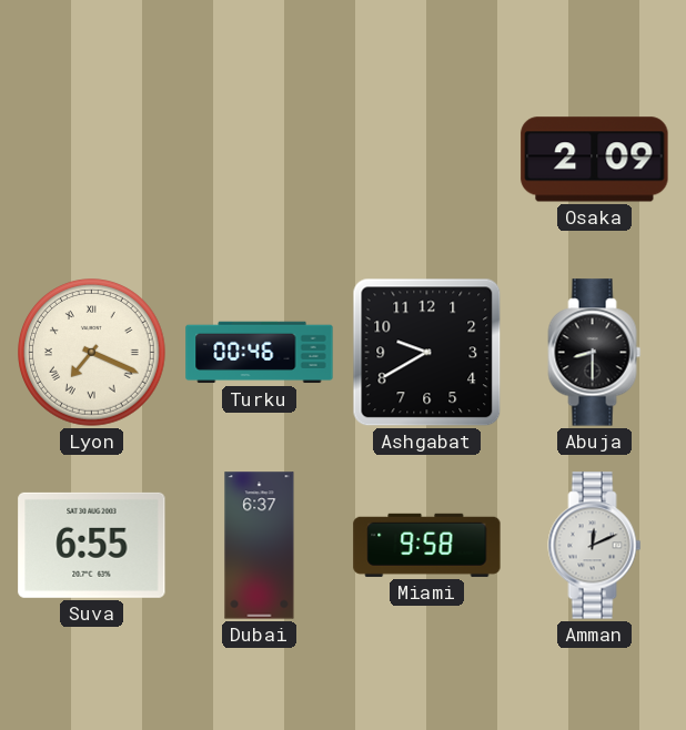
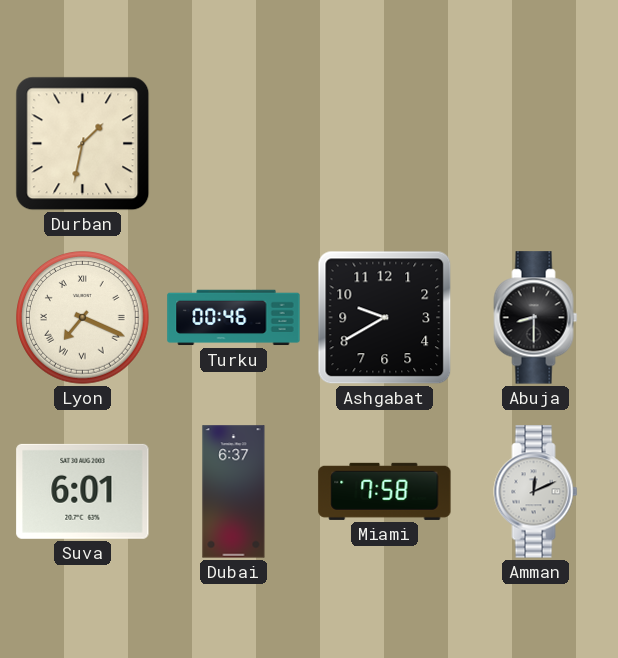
Durban: none -> 1:32 (83, 144)
Osaka: 2:09 -> none (595, 160)
Suva: 6:55 -> 6:01 (83, 491)
Miami: 9:58 -> 7:58 (385, 491)
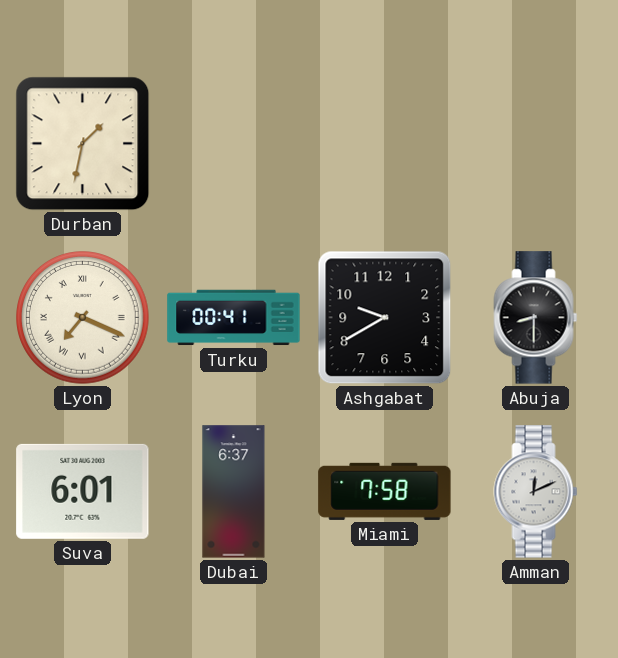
Turku: 00:46 -> 00:41 (234, 318)
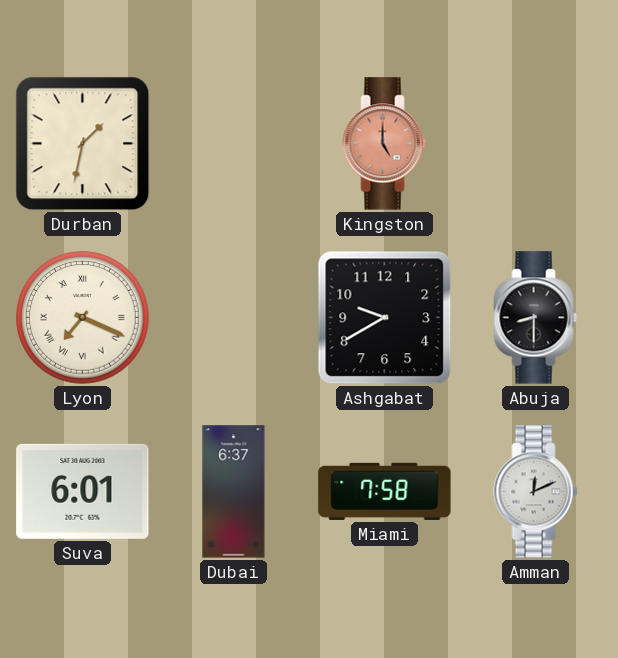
Kingston: none -> 5:00 (385, 144)
Turku: 00:41 -> none (234, 318)
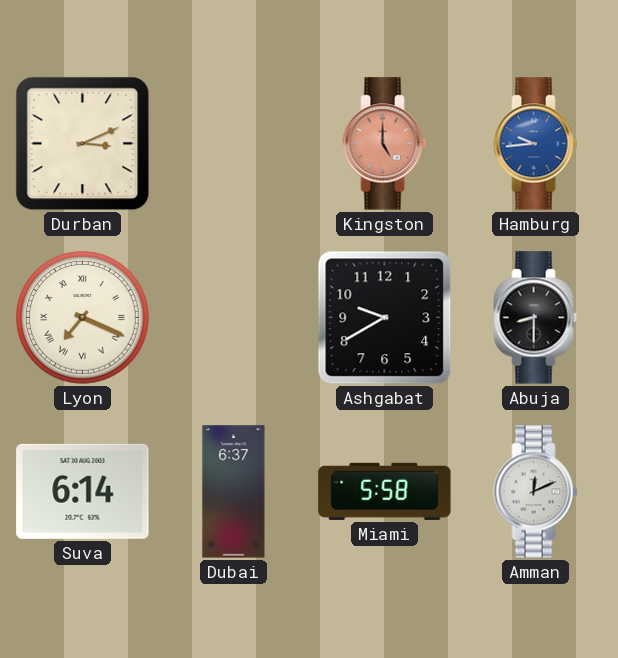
Durban: 1:32 -> 3:11 (83, 144)
Hamburg: none -> 9:44 (536, 144)
Suva: 6:01 -> 6:14 (83, 491)
Miami: 7:58 -> 5:58 (385, 491)
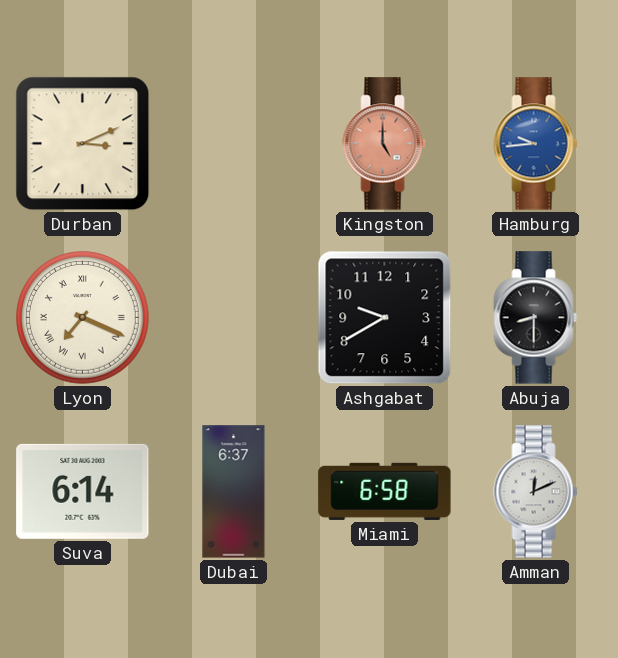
Miami: 5:58 -> 6:58 (385, 491)
